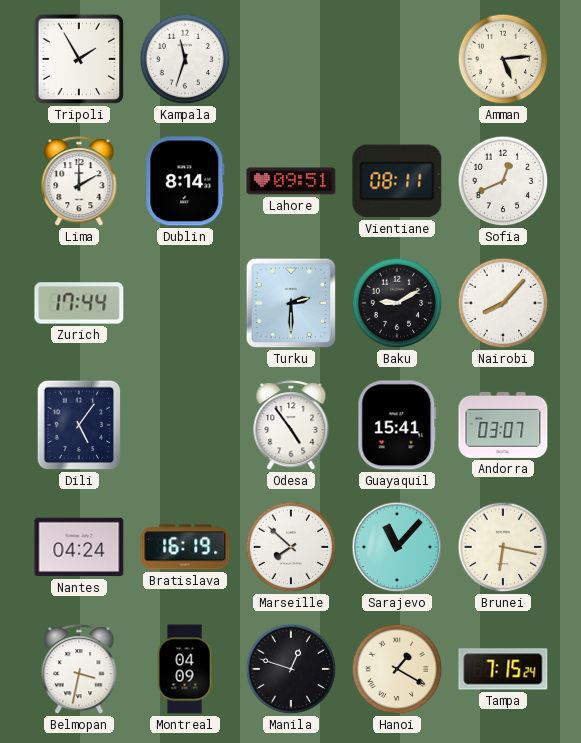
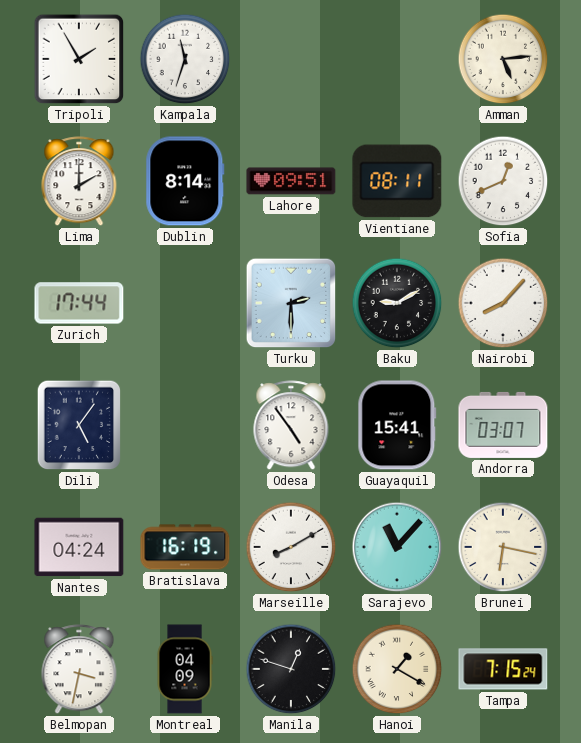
Marseille: 7:52 -> 8:10 (291, 547)
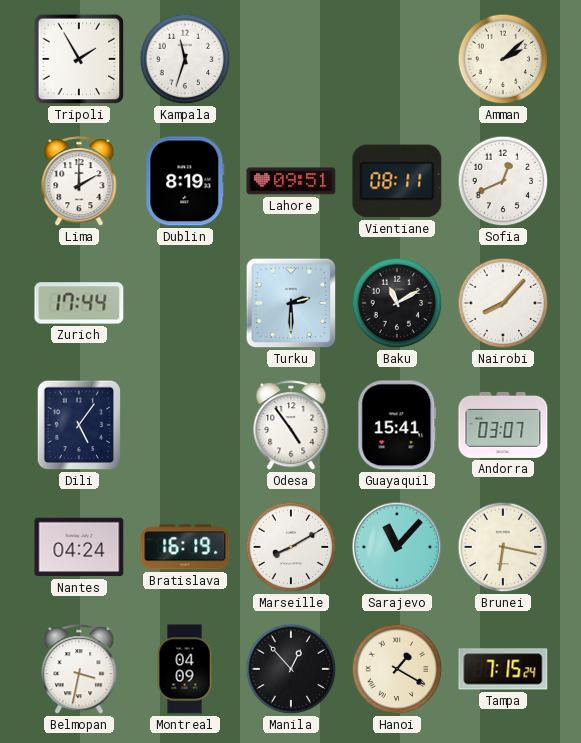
Amman: 5:14 -> 2:08 (503, 59)
Dublin: 8:14 -> 8:19 (185, 181)
Baku: 9:10 -> 11:10 (397, 303)
Manila: 12:48 -> 12:53 (291, 669)
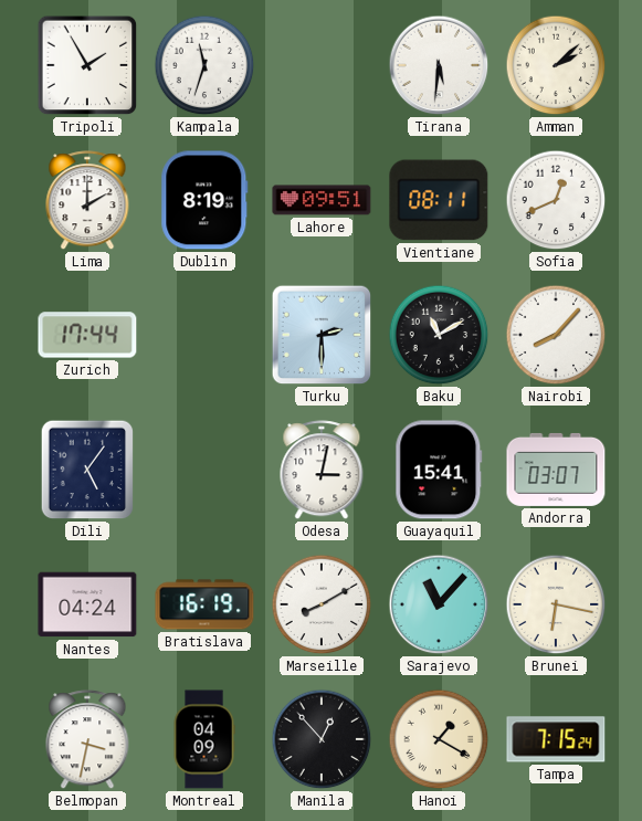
Tirana: none -> 5:31 (439, 65)
Odesa: 4:54 -> 3:02 (322, 471)
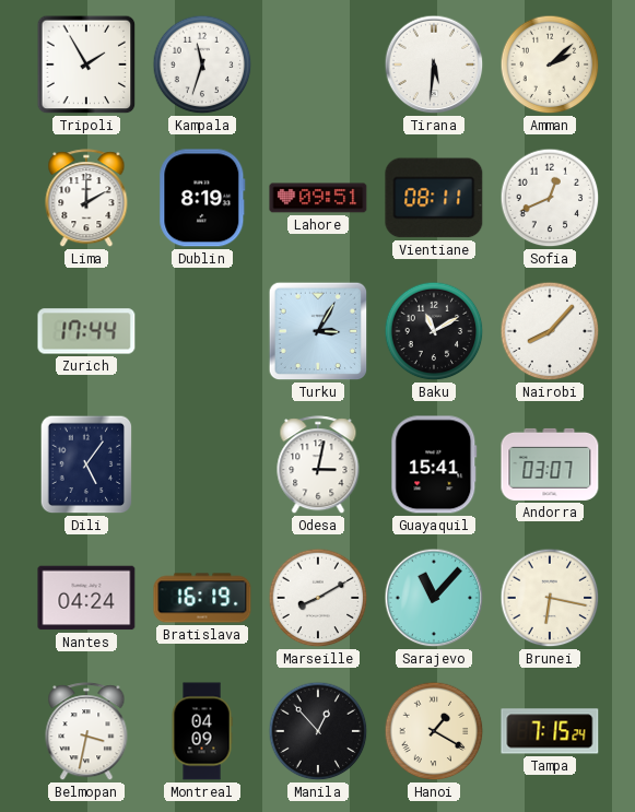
Turku: 2:30 -> 3:05 (318, 331)
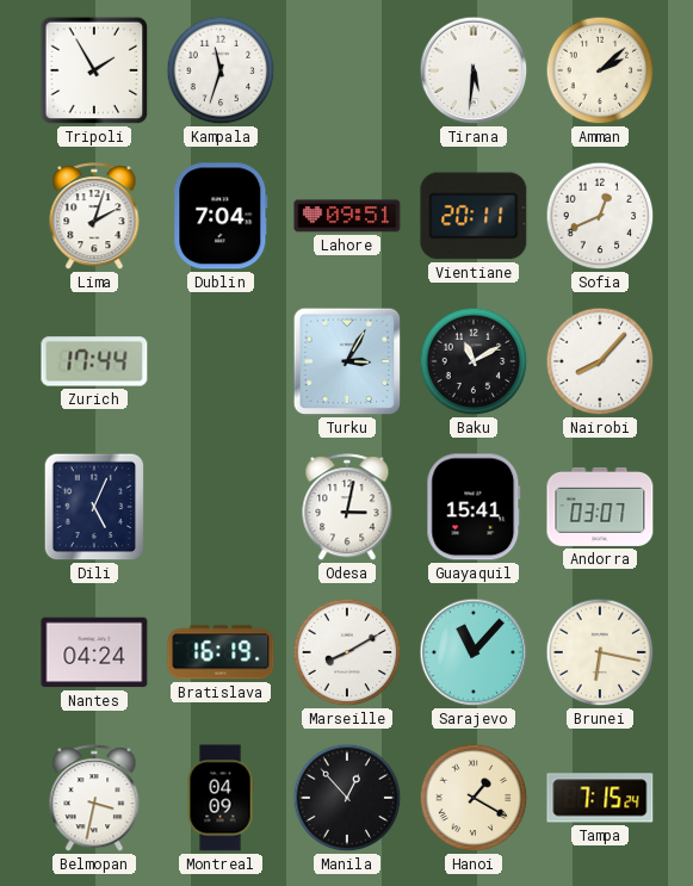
Lima: 2:00 -> 2:03 (94, 217)
Dublin: 8:19 -> 7:04 (221, 216)
Vientiane: 08:11 -> 20:11 (474, 216)
Dili: 5:06 -> 5:04 (94, 507)
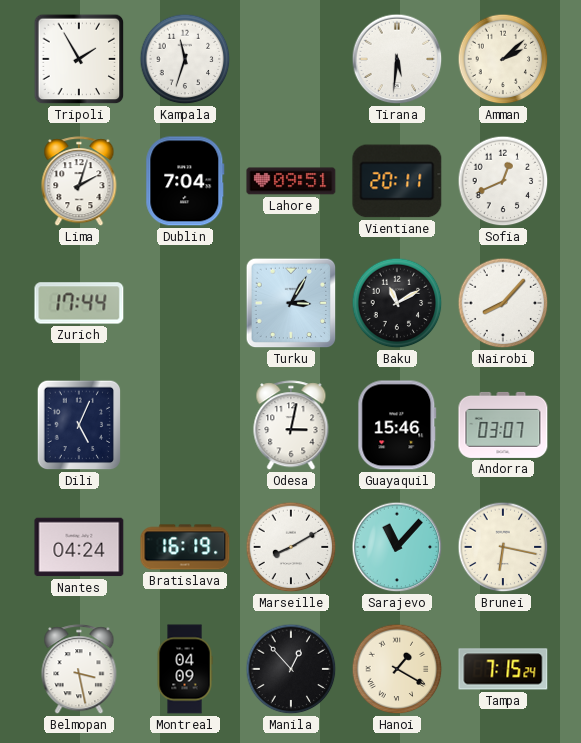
Guayaquil: 15:41 -> 15:46 (397, 425)
Belmopan: 3:32 -> 3:28 (79, 670)
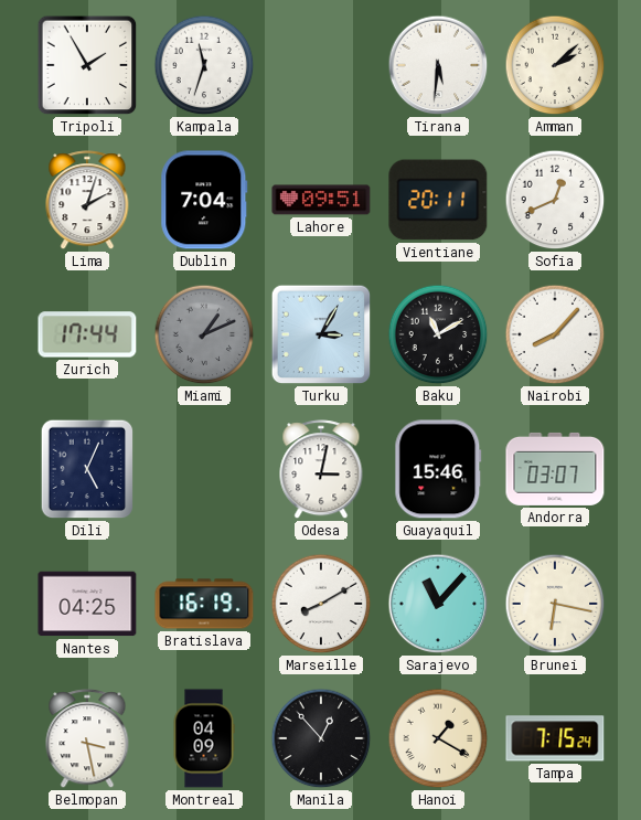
Miami: none -> 1:11 (204, 334)
Nantes: 04:24 -> 04:25 (87, 604)
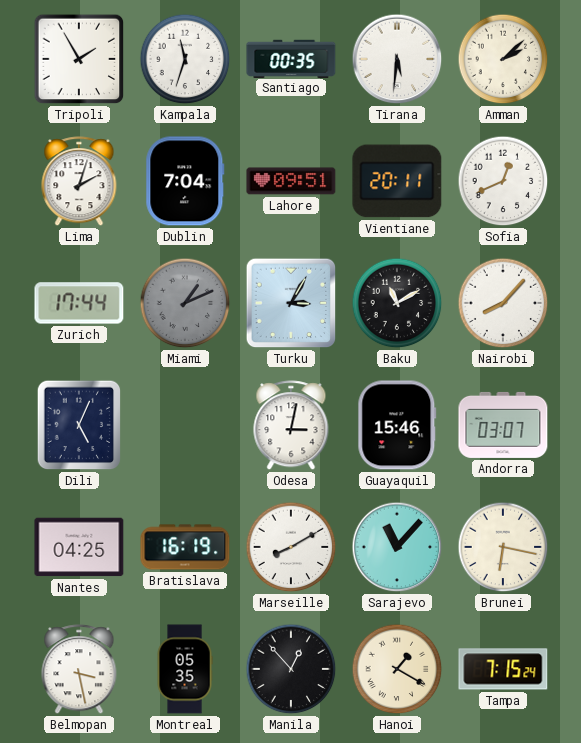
Santiago: none -> 00:35 (291, 58)
Montreal: 04:09 -> 05:35 (185, 669)
